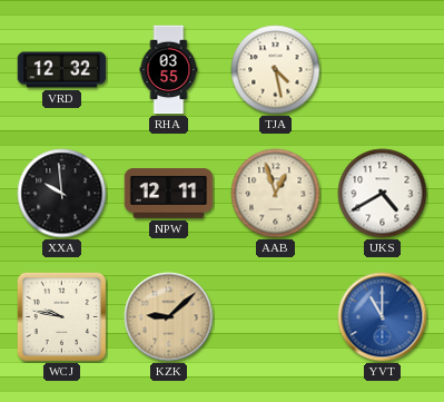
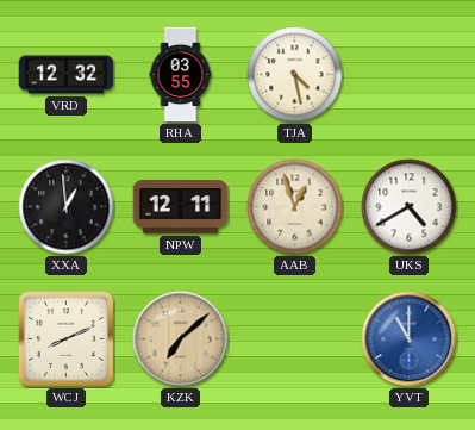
XXA: 9:59 -> 12:59 (67, 207)
WCJ: 9:47 -> 8:11 (65, 338)
KZK: 9:08 -> 7:08 (181, 339)
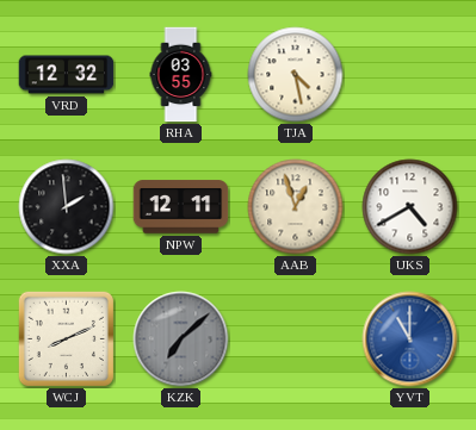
XXA: 12:59 -> 1:59 (67, 207)
KZK dial: champagne -> grey (181, 339)
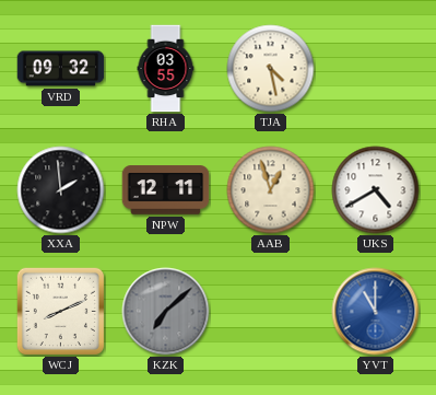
VRD: 12:32 -> 09:32 (61, 69)
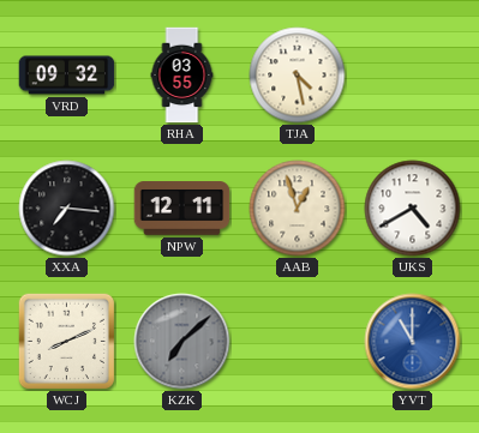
XXA: 1:59 -> 7:16 (67, 209)
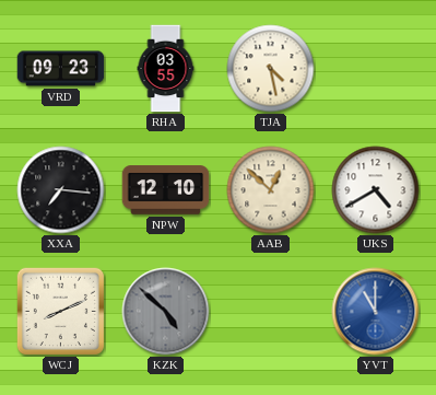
VRD: 09:32 -> 09:23 (61, 69)
NPW: 12:11 -> 12:10 (166, 190)
AAB: 12:57 -> 12:52 (271, 190)
KZK: 7:08 -> 4:52 (166, 312)
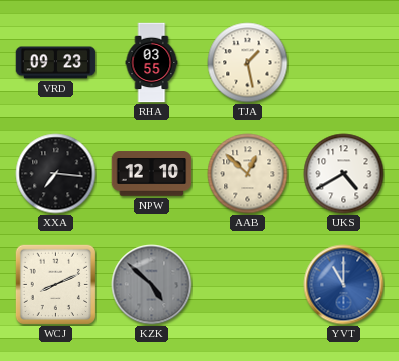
TJA: 4:28 -> 1:28 (248, 63)
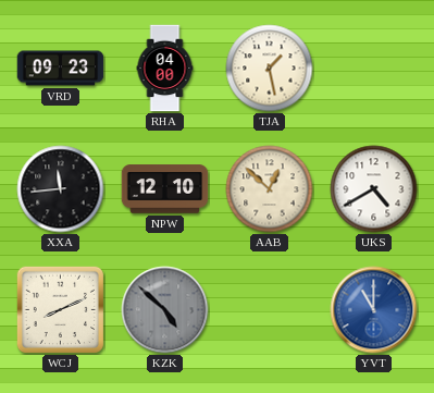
RHA: 03:55 -> 04:00 (165, 69)
XXA: 7:16 -> 11:44 (61, 189)
